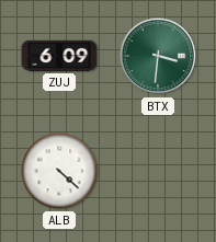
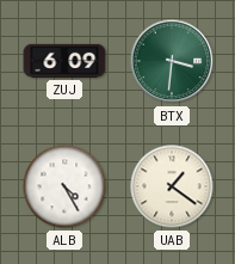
ALB: 4:22 -> 4:25 (64, 186)
UAB: none -> 1:21 (172, 186)
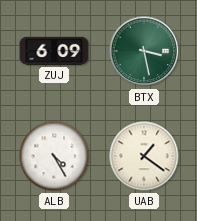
BTX: 3:31 -> 3:28 (144, 51)
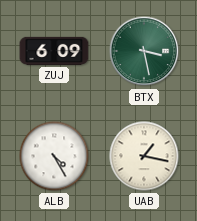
UAB: 1:21 -> 1:17 (144, 156)
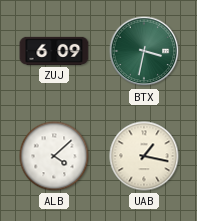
BTX: 3:28 -> 3:32 (144, 51)
ALB: 4:25 -> 4:08 (54, 156)
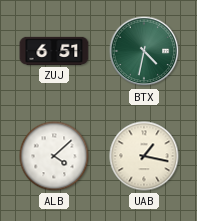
ZUJ: 6:09 -> 6:51 (54, 51)
BTX: 3:32 -> 4:32 (144, 51)
